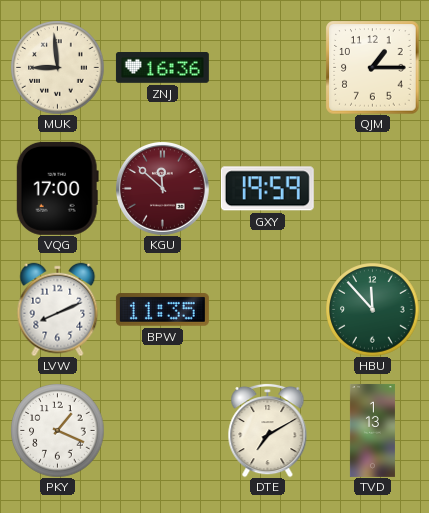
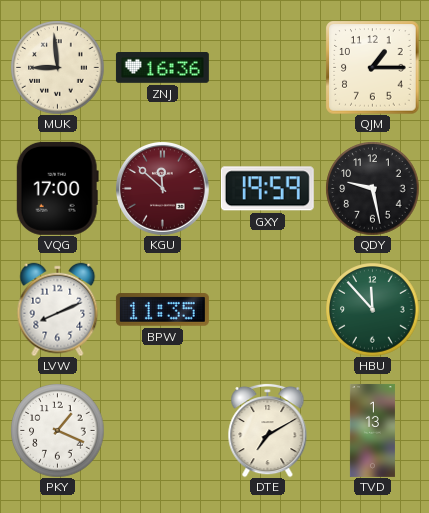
QDY: none -> 9:28 (372, 188)
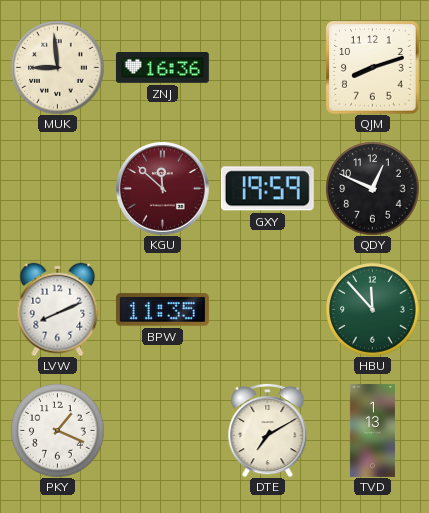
QJM: 1:15 -> 8:12 (372, 67)
VQG: 17:00 -> none (57, 188)
QDY: 9:28 -> 12:49 (372, 188)
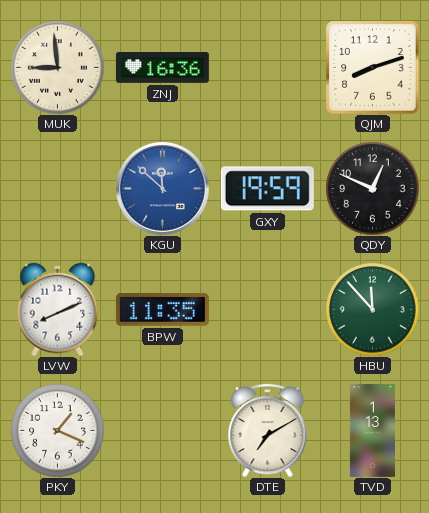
KGU dial: burgundy -> blue (163, 189)
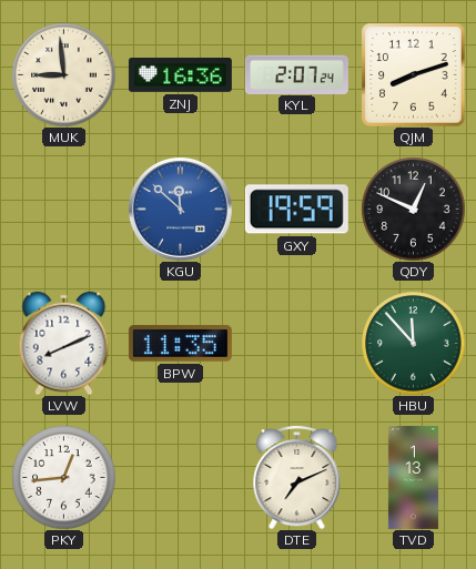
KYL: none -> 2:07 (296, 74)
PKY: 1:19 -> 12:44 (63, 477)
DTE: 7:10 -> 7:11 (297, 477)
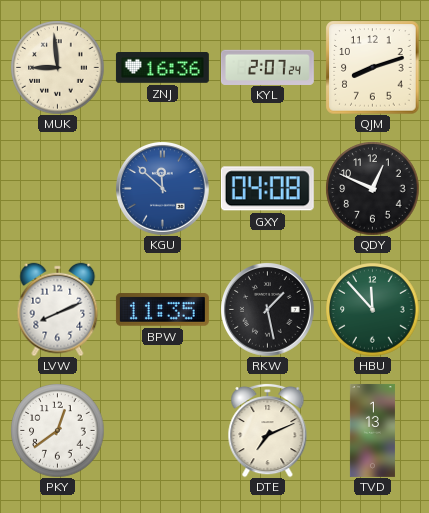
GXY: 19:59 -> 04:08 (267, 189)
RKW: none -> 1:28 (268, 310)
PKY: 12:44 -> 12:39 (57, 430)
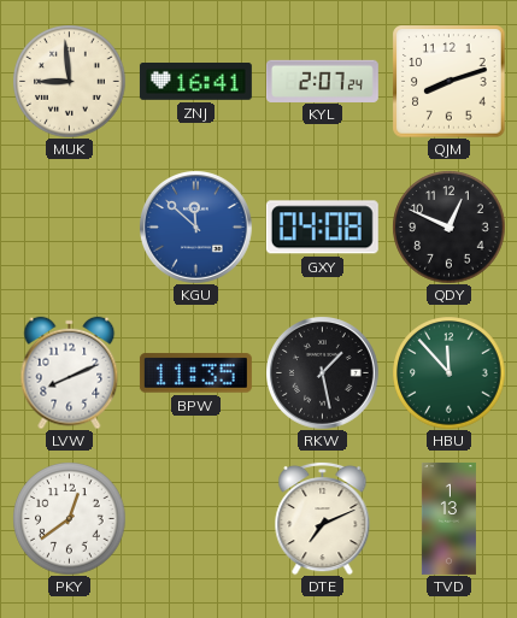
ZNJ: 16:36 -> 16:41 (195, 82)
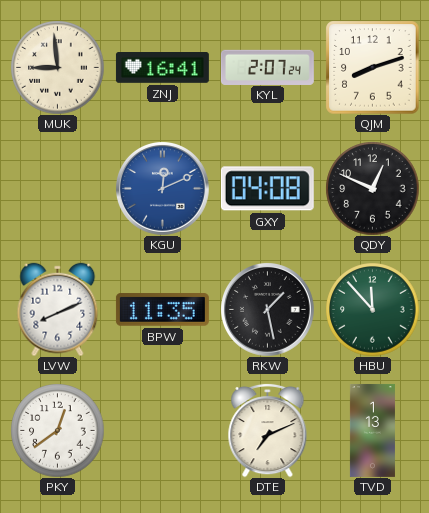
KGU: 11:52 -> 12:11 (163, 189)
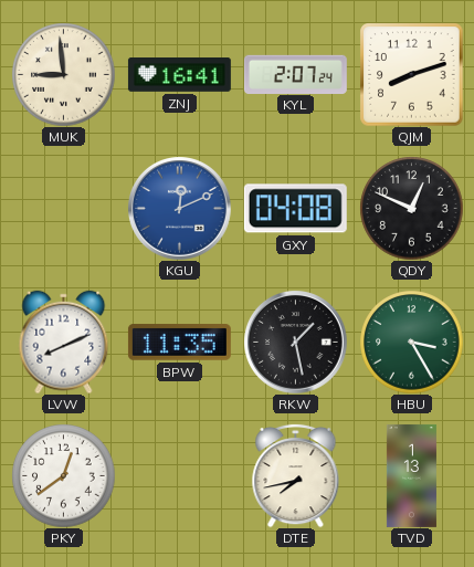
HBU: 11:53 -> 3:25 (411, 342)
DTE: 7:11 -> 7:43 (296, 475)
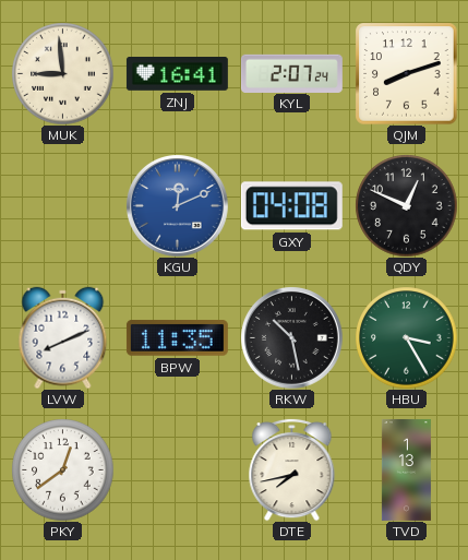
RKW: 1:28 -> 10:28 (292, 338)
